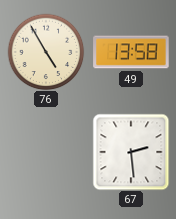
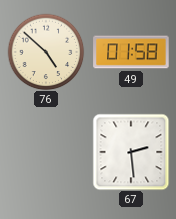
76: 4:55 -> 4:52 (46, 52)
49: 13:58 -> 01:58 (131, 52)
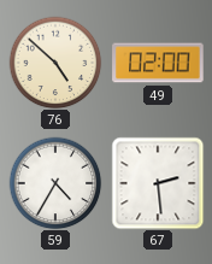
49: 01:58 -> 02:00 (158, 63)
59: none -> 4:35 (55, 183)
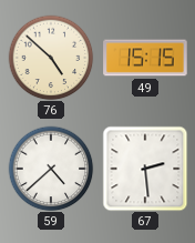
49: 02:00 -> 15:15 (145, 58)
59: 4:35 -> 4:38 (51, 169)
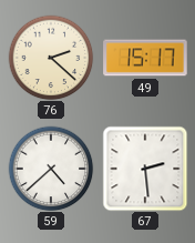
76: 4:52 -> 2:22 (51, 58)
49: 15:15 -> 15:17 (145, 58)
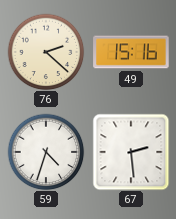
49: 15:17 -> 15:16 (131, 52)
59: 4:38 -> 4:33 (46, 152)
